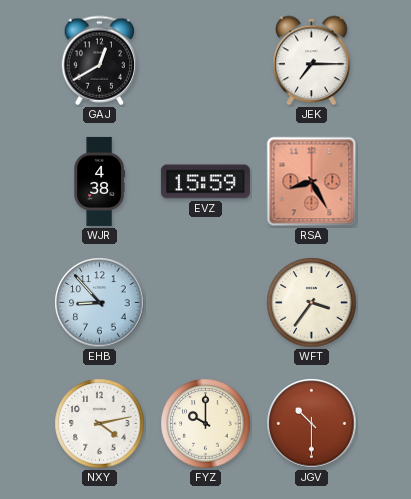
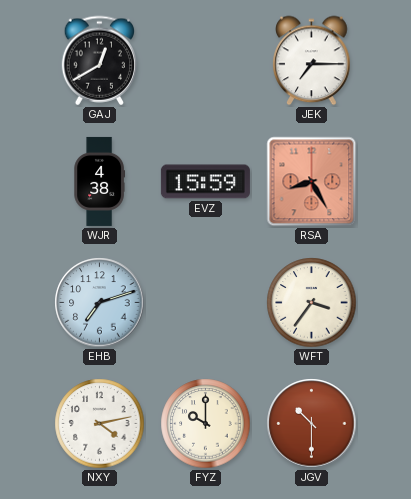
EHB: 8:53 -> 7:12 (100, 303)
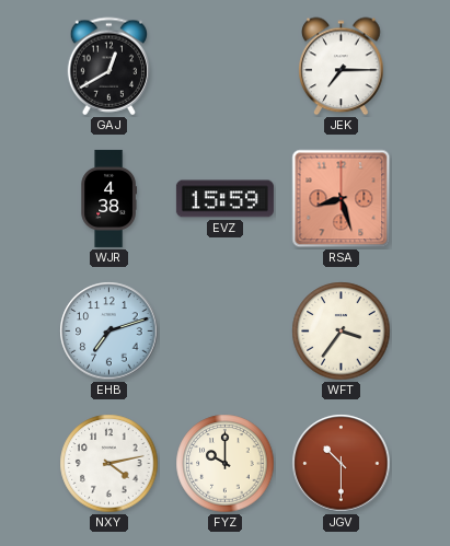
RSA: 8:25 -> 8:27 (342, 199)
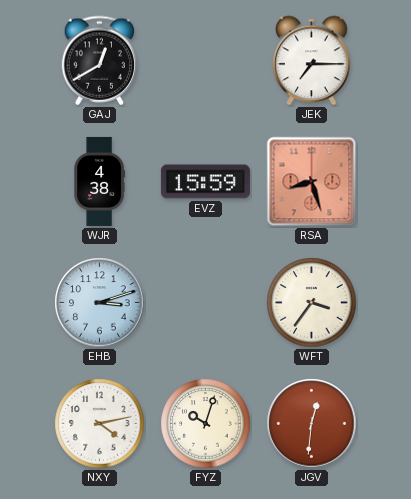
EHB: 7:12 -> 3:12 (100, 303)
FYZ: 10:00 -> 10:03 (206, 424)
JGV: 10:30 -> 12:31 (312, 424)
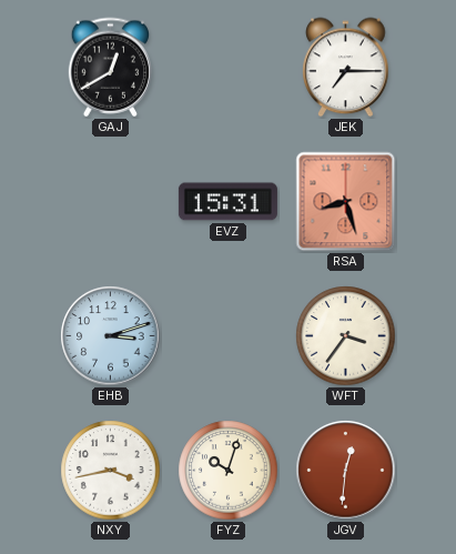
WJR: 4:38 -> none (99, 181)
EVZ: 15:59 -> 15:31 (227, 202)
NXY: 4:13 -> 3:43 (111, 471)
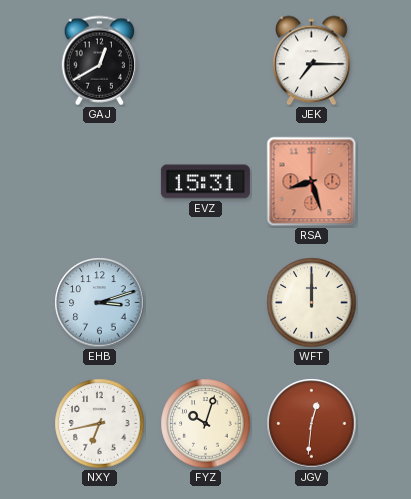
WFT: 3:36 -> 12:00 (312, 303)
NXY: 3:43 -> 6:43 (100, 424)
